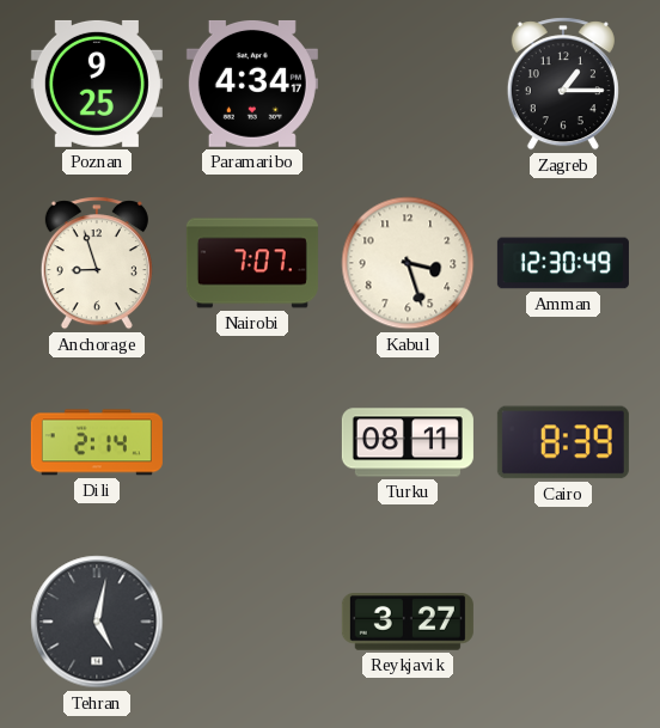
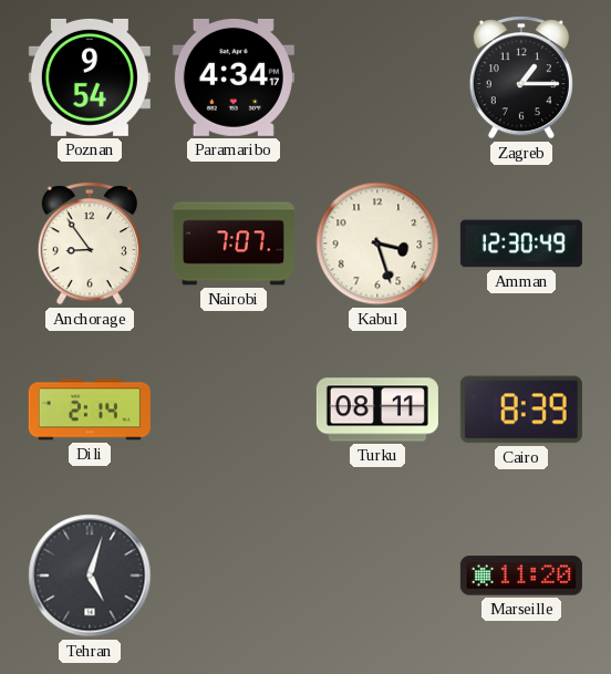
Poznan: 9:25 -> 9:54 (90, 77)
Anchorage: 8:57 -> 8:54 (90, 243)
Tehran: 5:02 -> 5:03 (90, 576)
Reykjavik: 3:27 -> none (408, 623)
Marseille: none -> 11:20 (521, 576)
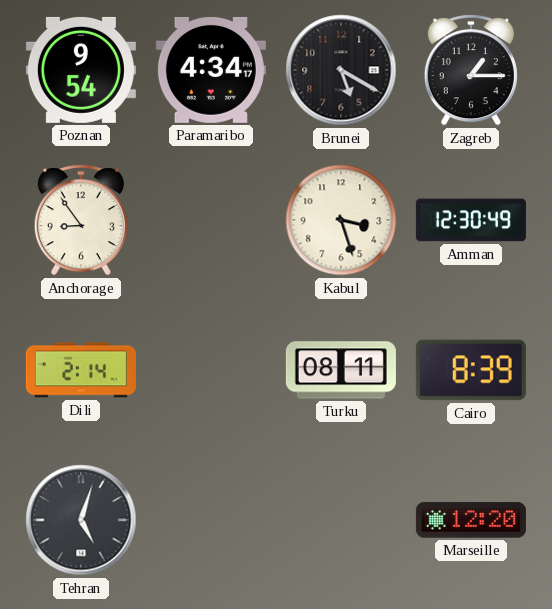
Brunei: none -> 5:20 (341, 70)
Nairobi: 7:07 -> none (234, 243)
Marseille: 11:20 -> 12:20 (471, 520)
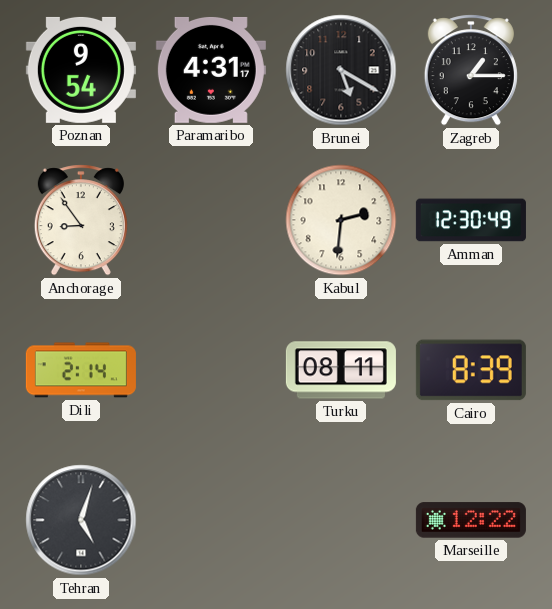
Paramaribo: 4:34 -> 4:31 (211, 70)
Kabul: 3:27 -> 2:31 (341, 220)
Marseille: 12:20 -> 12:22 (471, 520)
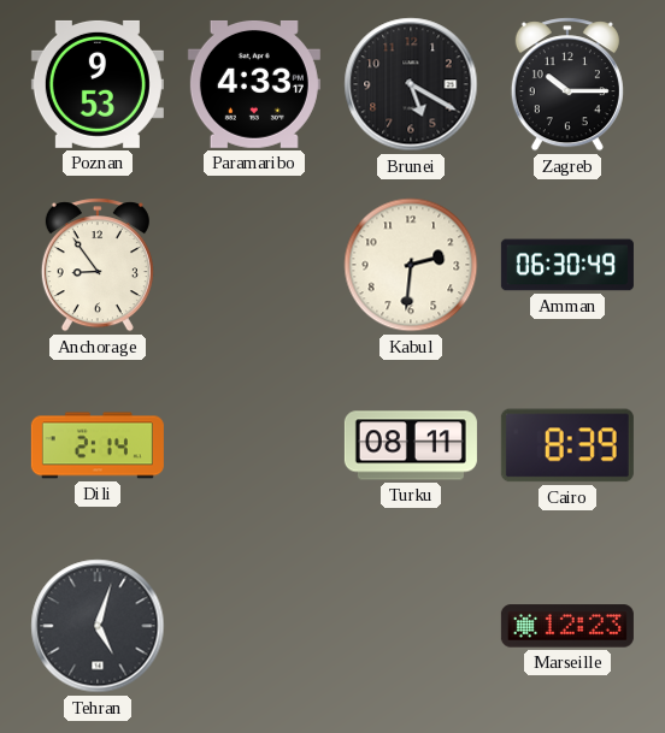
Poznan: 9:54 -> 9:53 (98, 84)
Paramaribo: 4:31 -> 4:33 (254, 84)
Zagreb: 1:15 -> 10:15 (567, 84)
Amman: 12:30 -> 06:30 (567, 265)
Marseille: 12:22 -> 12:23 (567, 626)
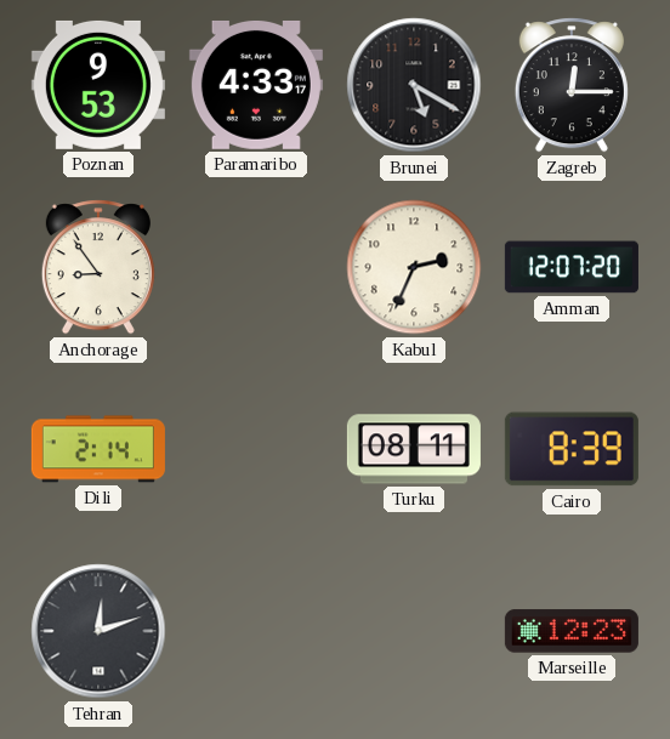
Zagreb: 10:15 -> 12:15 (572, 85)
Kabul: 2:31 -> 2:34 (414, 267)
Amman: 06:30 -> 12:07 (572, 267)
Tehran: 5:03 -> 12:12 (98, 631)
